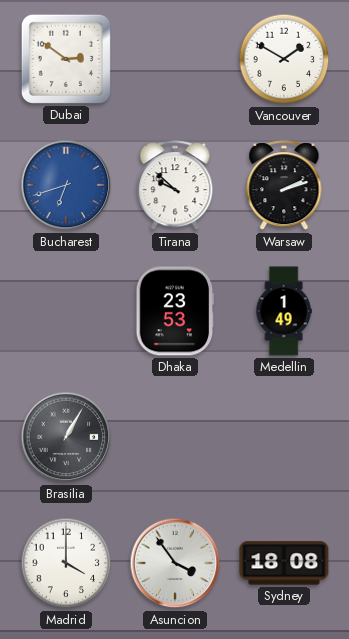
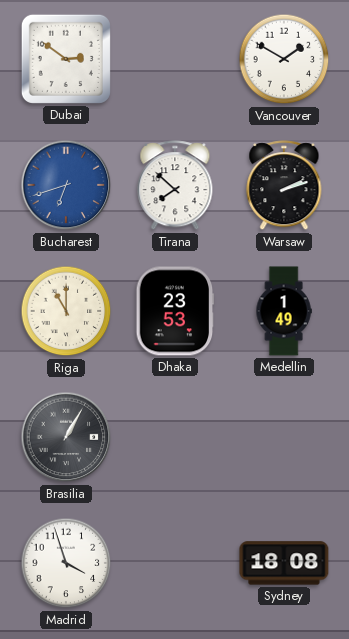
Tirana: 9:52 -> 7:52 (175, 186)
Riga: none -> 11:00 (66, 311)
Madrid: 4:00 -> 3:57 (66, 563)
Asuncion: 3:54 -> none (175, 563)
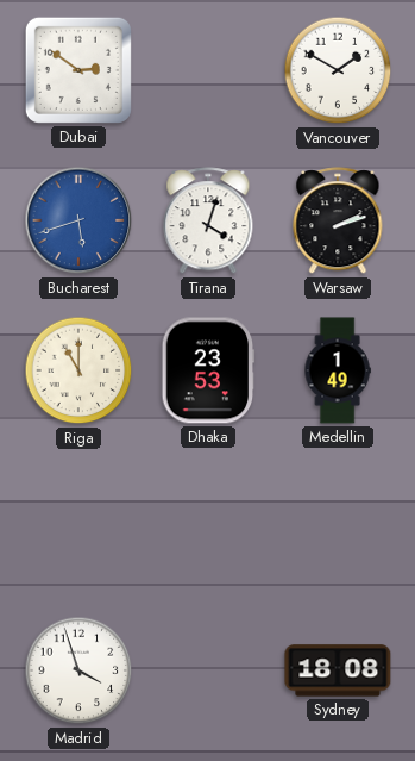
Bucharest: 6:42 -> 5:42 (78, 220)
Tirana: 7:52 -> 4:03 (208, 222)
Brasilia: 1:05 -> none (66, 437)
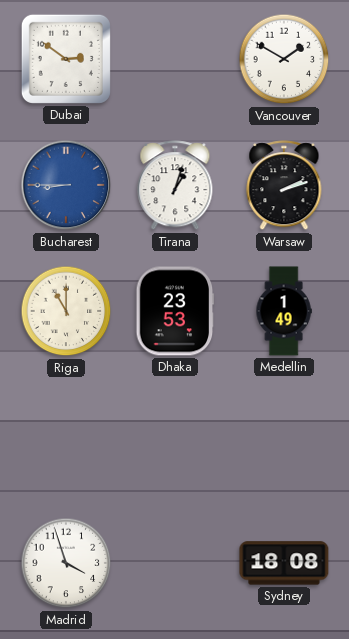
Bucharest: 5:42 -> 8:45 (66, 185)
Tirana: 4:03 -> 1:03 (175, 186)
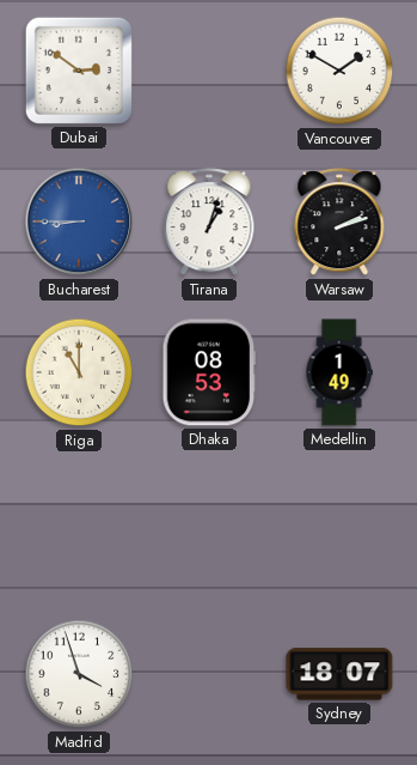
Dhaka: 23:53 -> 08:53 (209, 372)
Sydney: 18:08 -> 18:07 (339, 674)
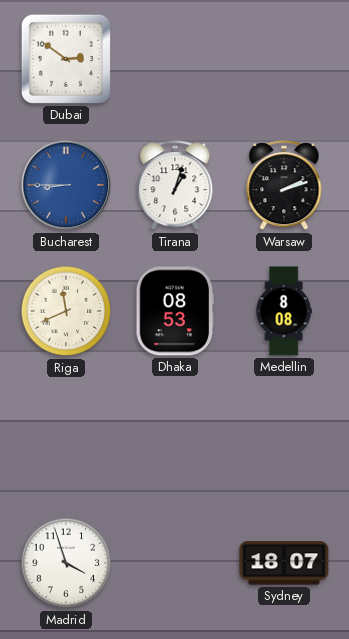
Vancouver: 1:50 -> none (339, 71)
Riga: 11:00 -> 11:41 (66, 311)
Medellin: 1:49 -> 8:08 (284, 311)
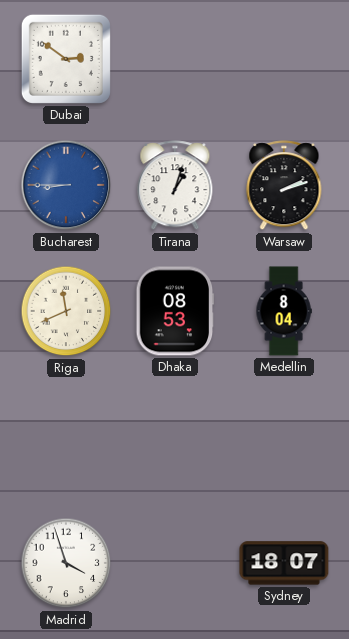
Medellin: 8:08 -> 8:04 (284, 311)
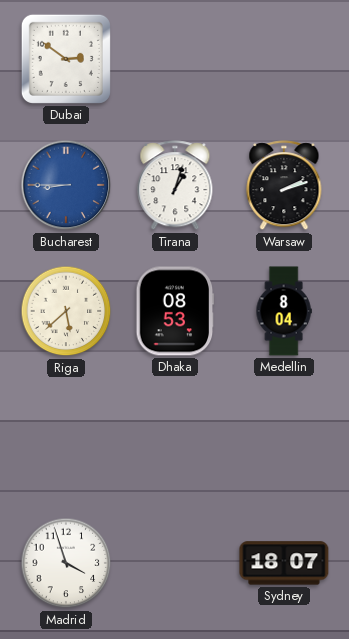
Riga: 11:41 -> 5:38 (66, 311)
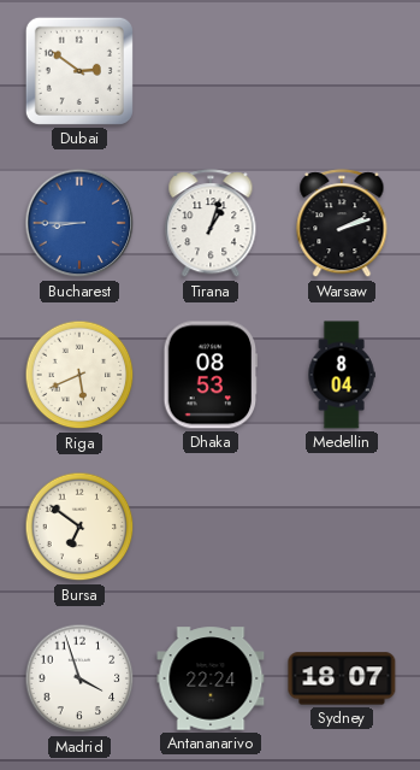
Riga: 5:38 -> 5:41 (79, 375)
Bursa: none -> 6:51 (79, 527)
Antananarivo: none -> 22:24 (211, 678)
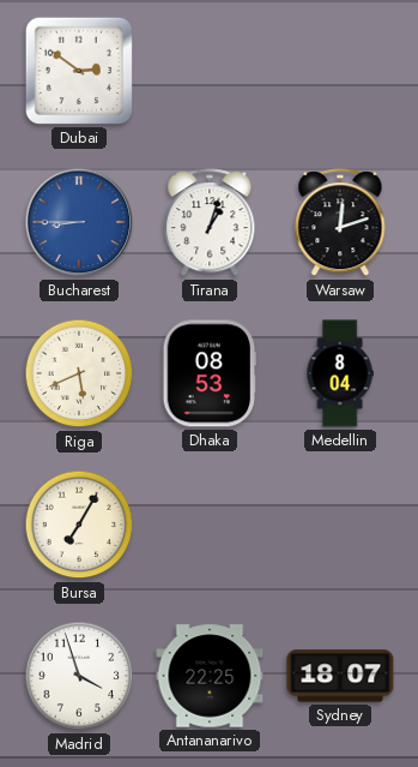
Warsaw: 2:12 -> 12:12 (340, 223)
Bursa: 6:51 -> 7:05 (79, 525)
Antananarivo: 22:24 -> 22:25 (210, 676)
